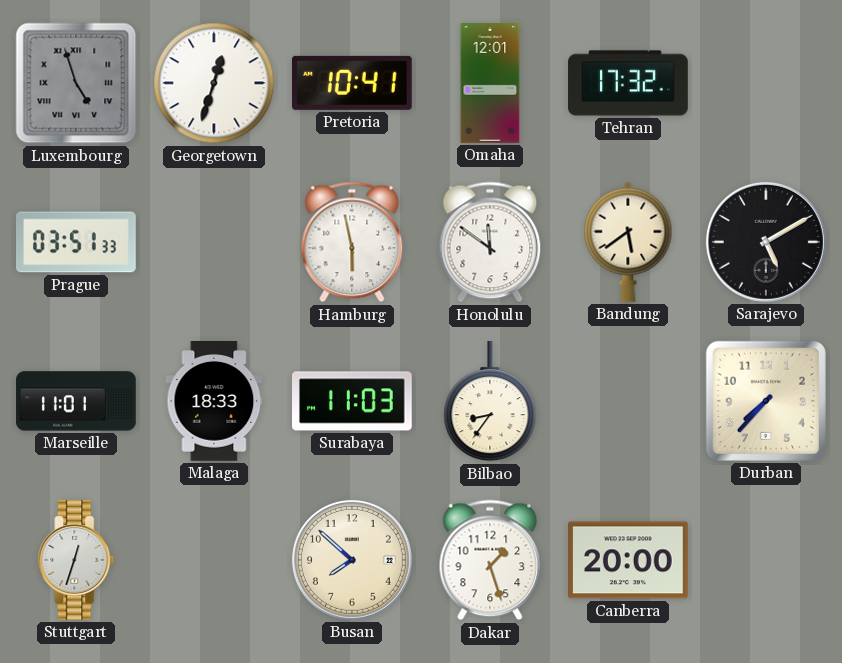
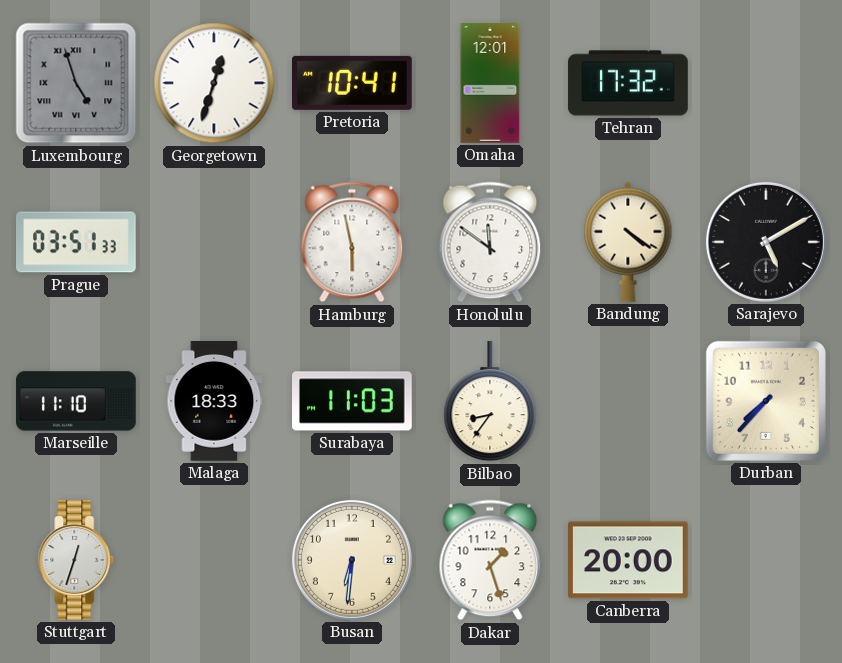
Bandung: 5:39 -> 4:21 (628, 242)
Marseille: 11:01 -> 11:10 (76, 401)
Busan: 7:52 -> 6:31 (352, 560)
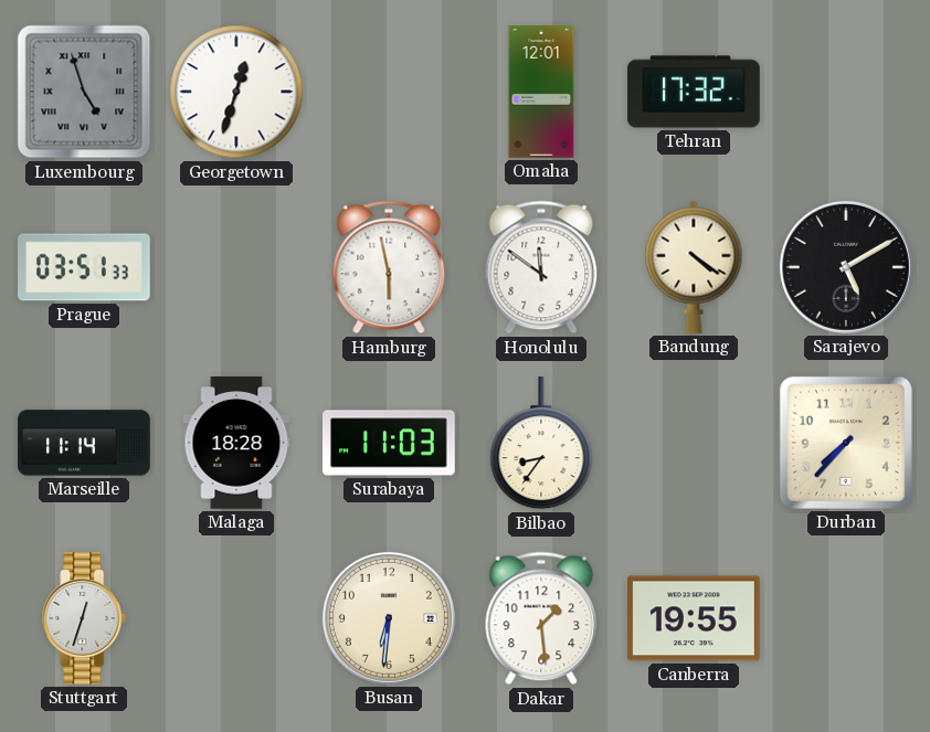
Pretoria: 10:41 -> none (353, 83)
Marseille: 11:10 -> 11:14 (84, 443)
Malaga: 18:33 -> 18:28 (236, 444)
Dakar: 1:27 -> 1:29 (541, 618)
Canberra: 20:00 -> 19:55 (695, 618)
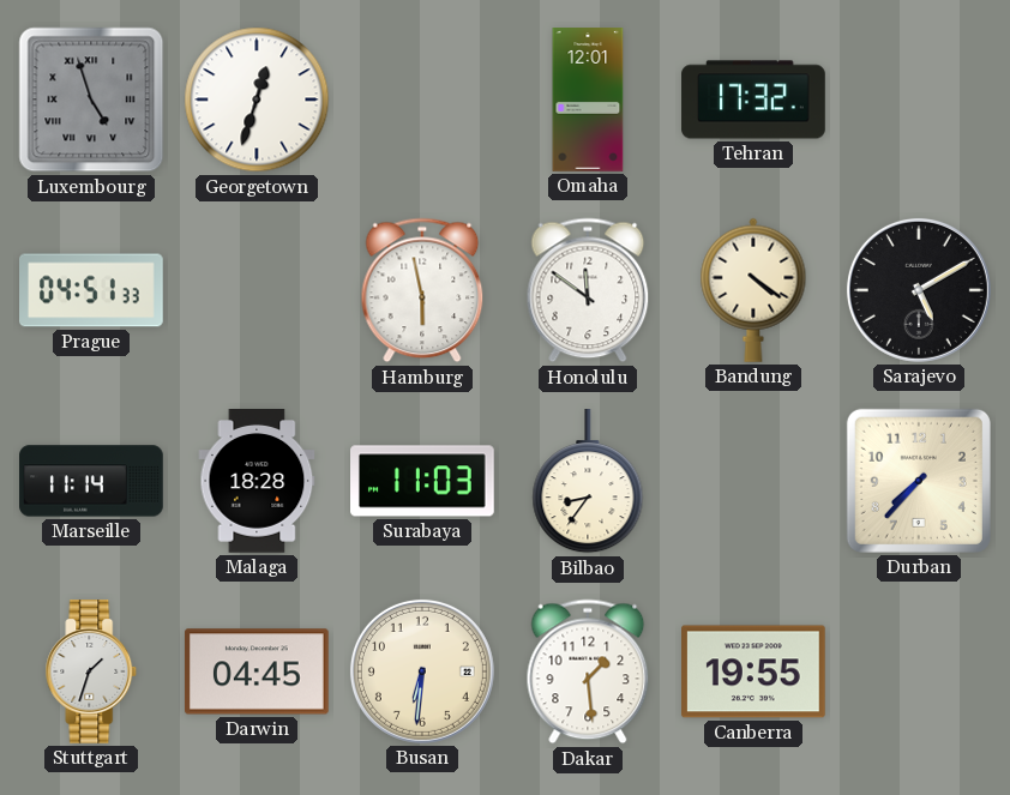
Prague: 03:51 -> 04:51 (92, 290)
Stuttgart: 12:33 -> 1:33 (91, 673)
Darwin: none -> 04:45 (257, 671)
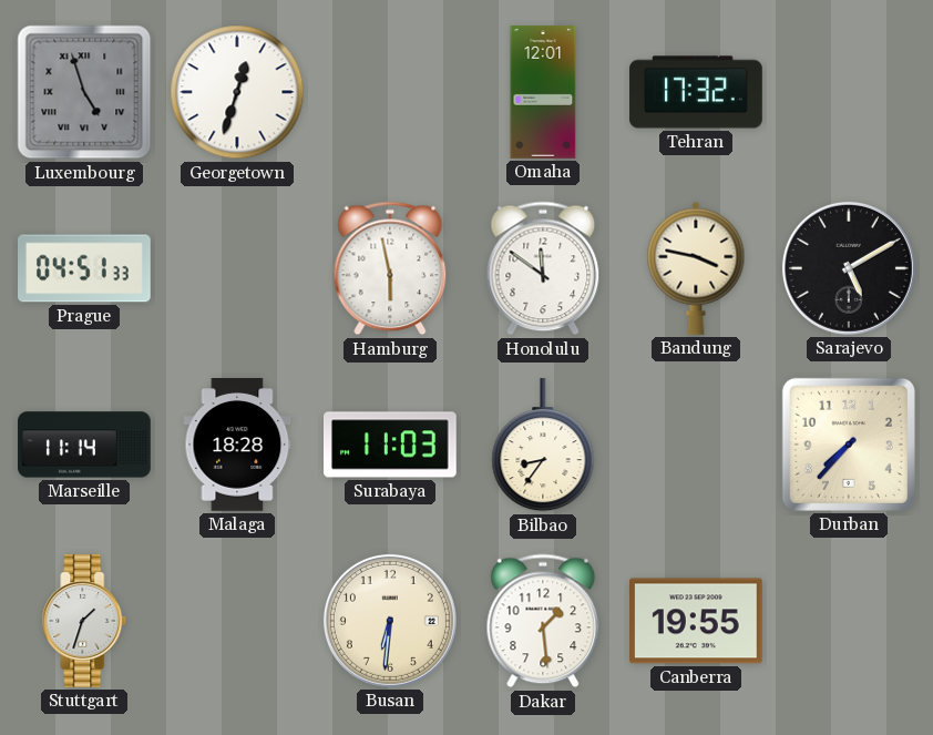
Bandung: 4:21 -> 3:47 (696, 268)
Darwin: 04:45 -> none (257, 671)
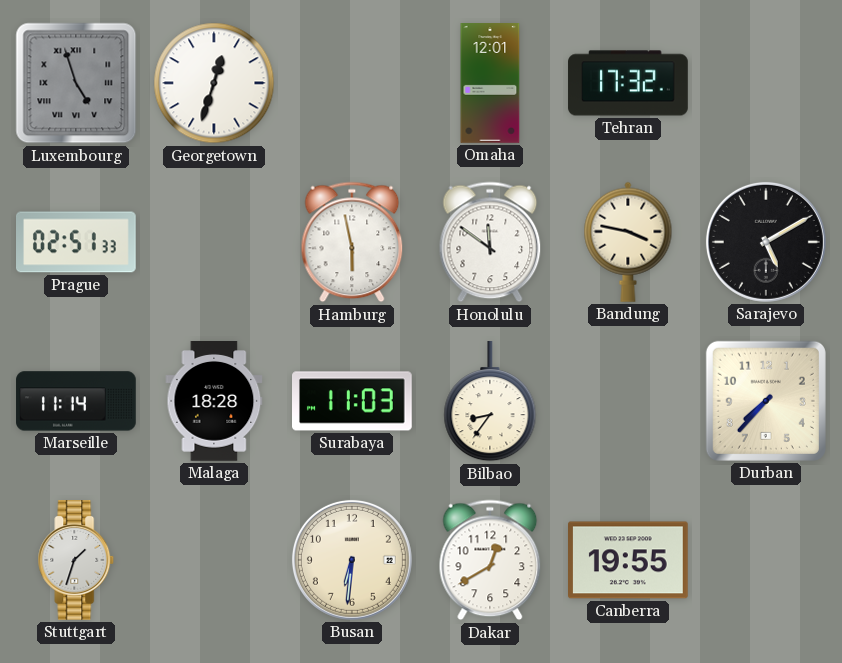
Prague: 04:51 -> 02:51 (77, 242)
Dakar: 1:29 -> 12:40 (490, 560)
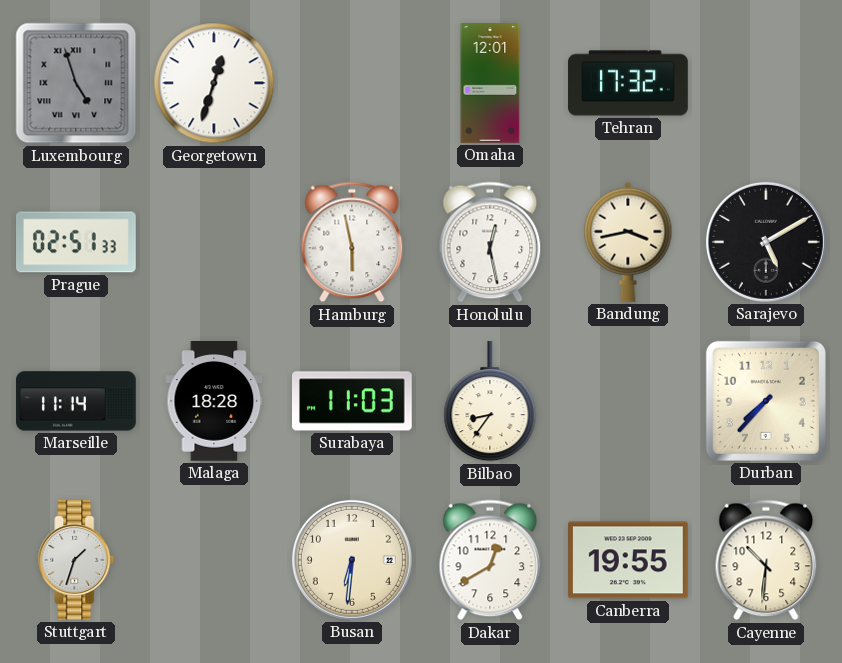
Honolulu: 11:51 -> 12:28 (490, 242)
Bandung: 3:47 -> 3:43 (628, 242)
Cayenne: none -> 10:31 (766, 560)
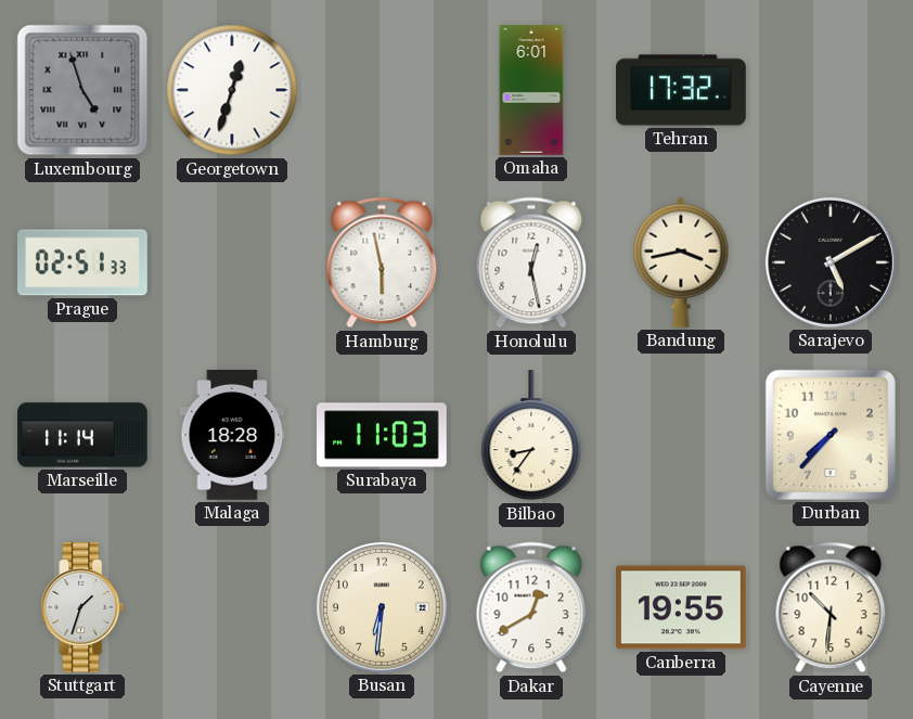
Omaha: 12:01 -> 6:01 (531, 90)
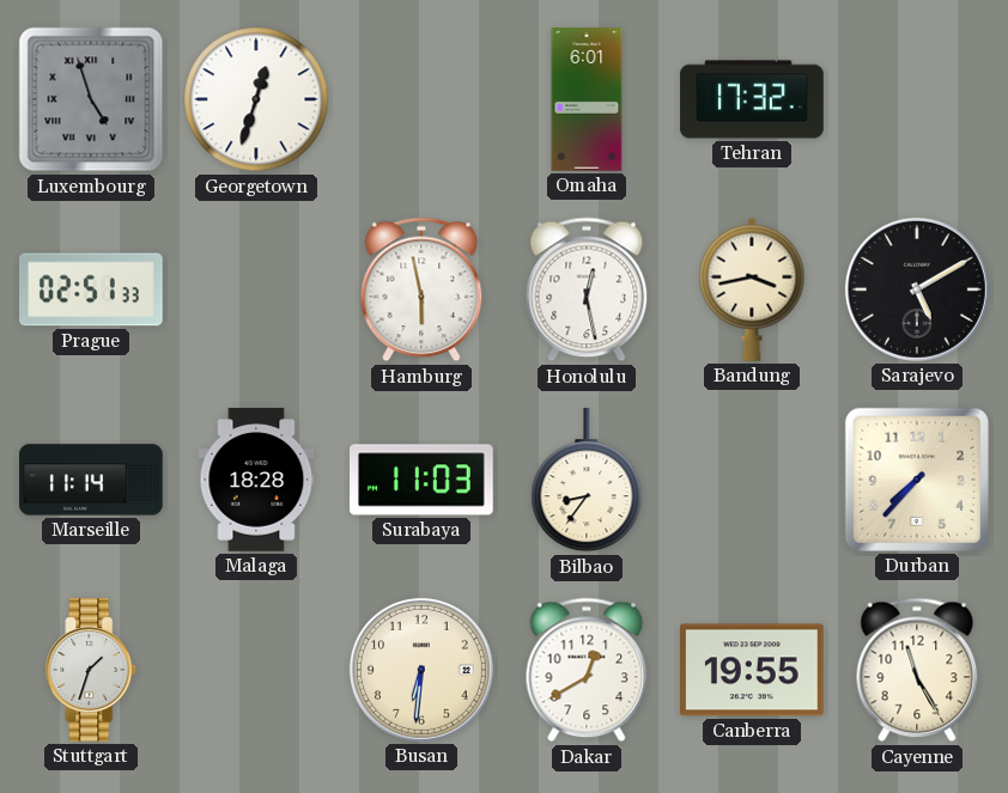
Cayenne: 10:31 -> 11:25 (917, 670)
